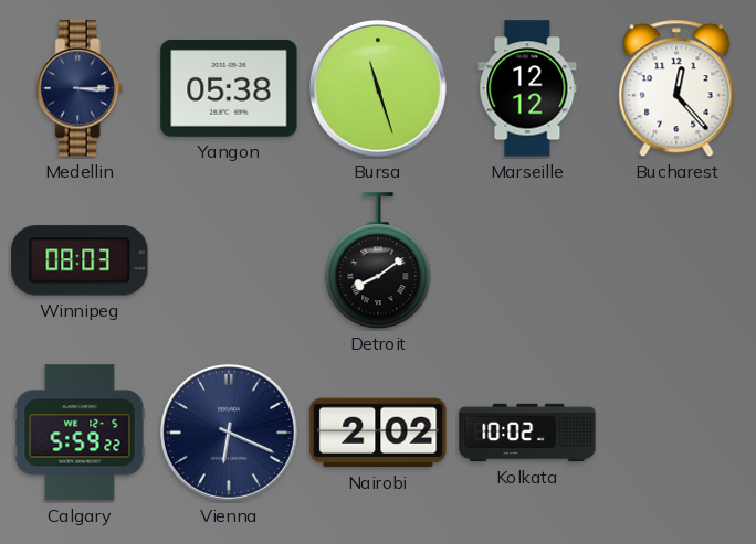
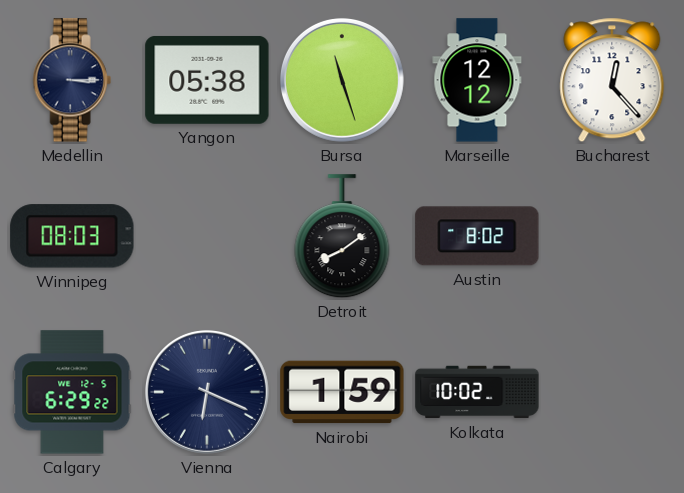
Austin: none -> 8:02 (477, 236)
Calgary: 5:59 -> 6:29 (72, 392)
Nairobi: 2:02 -> 1:59 (342, 392)
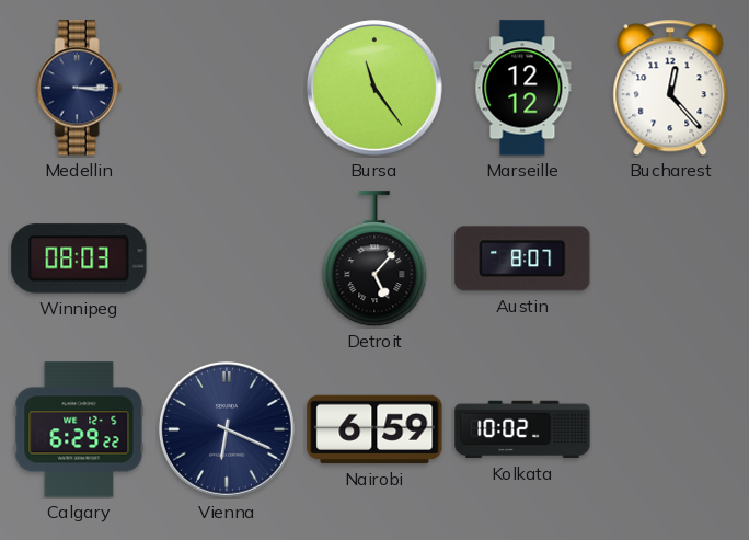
Yangon: 05:38 -> none (207, 80)
Bursa: 11:27 -> 11:24 (374, 88)
Detroit: 8:09 -> 5:07 (374, 260)
Austin: 8:02 -> 8:07 (522, 258)
Nairobi: 1:59 -> 6:59 (374, 429)
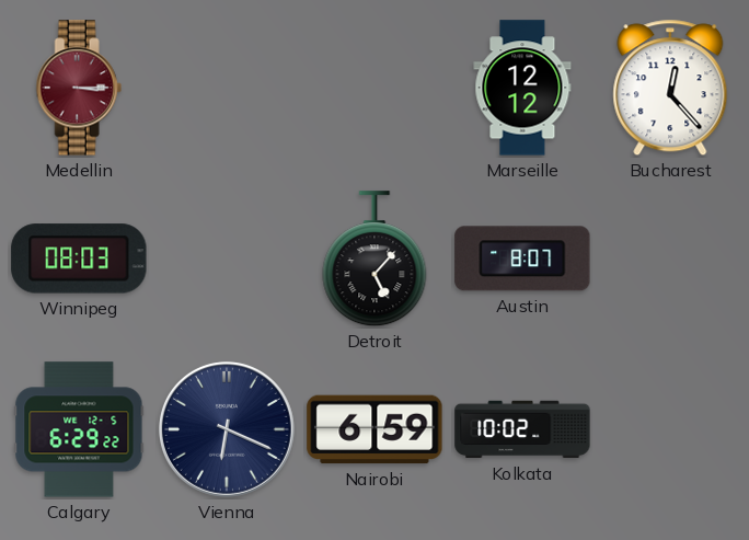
Medellin dial: navy -> burgundy (79, 88)
Bursa: 11:24 -> none (374, 88)
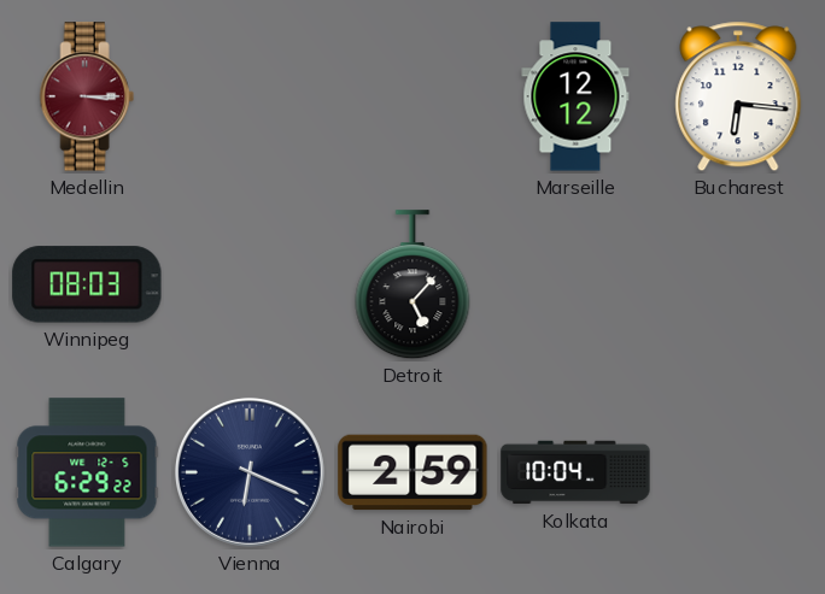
Bucharest: 12:23 -> 6:16 (738, 96)
Austin: 8:07 -> none (522, 258)
Nairobi: 6:59 -> 2:59 (413, 472)
Kolkata: 10:02 -> 10:04 (575, 472)
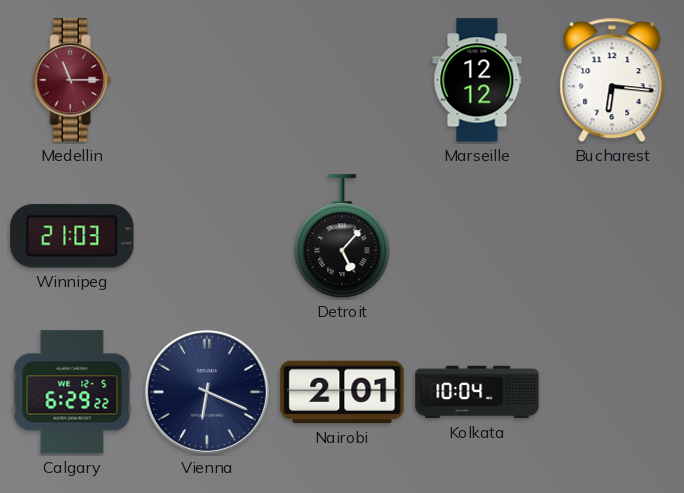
Medellin: 3:15 -> 11:15 (72, 80)
Winnipeg: 08:03 -> 21:03 (72, 236)
Nairobi: 2:59 -> 2:01 (342, 392)
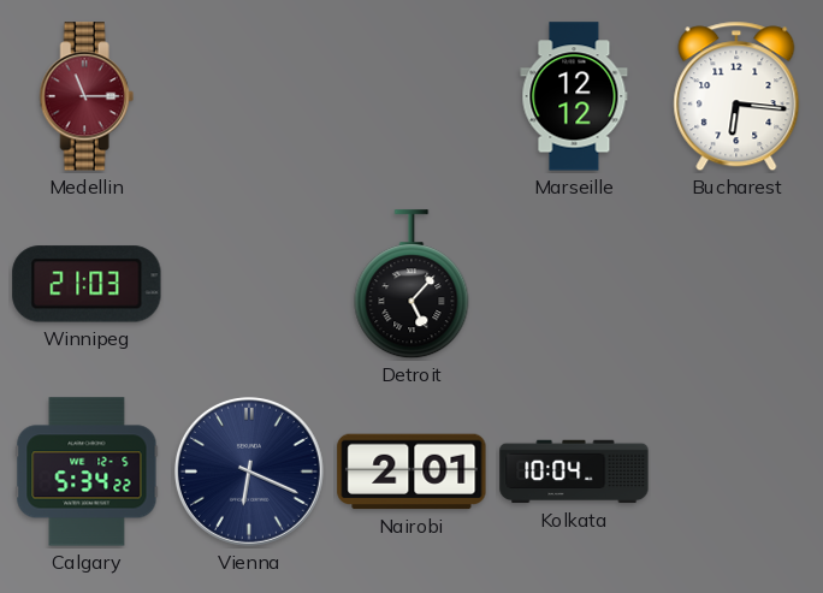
Calgary: 6:29 -> 5:34 (87, 472)
